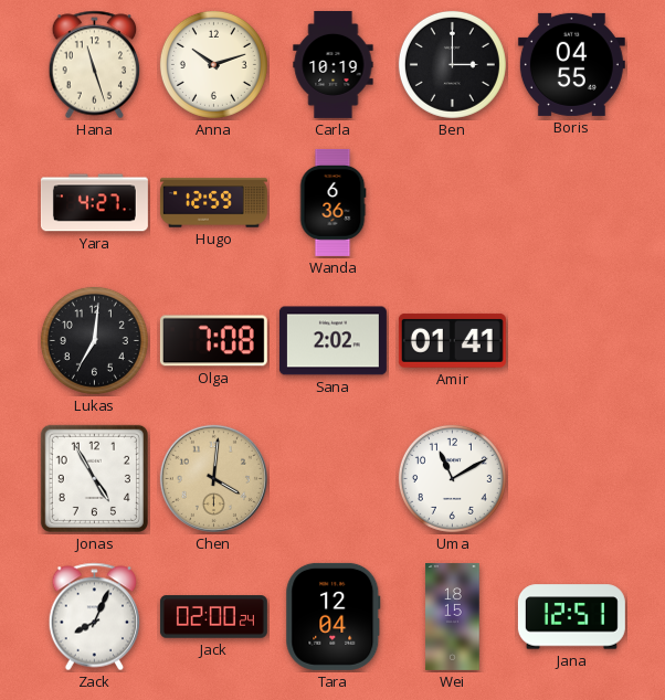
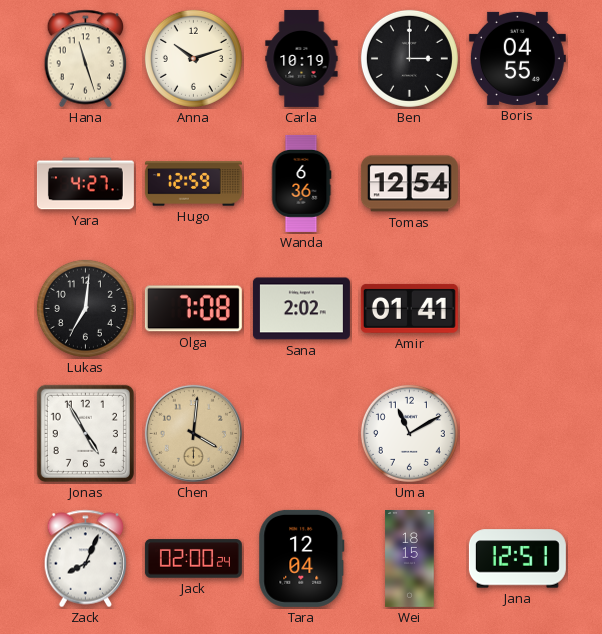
Tomas: none -> 12:54 (409, 184)
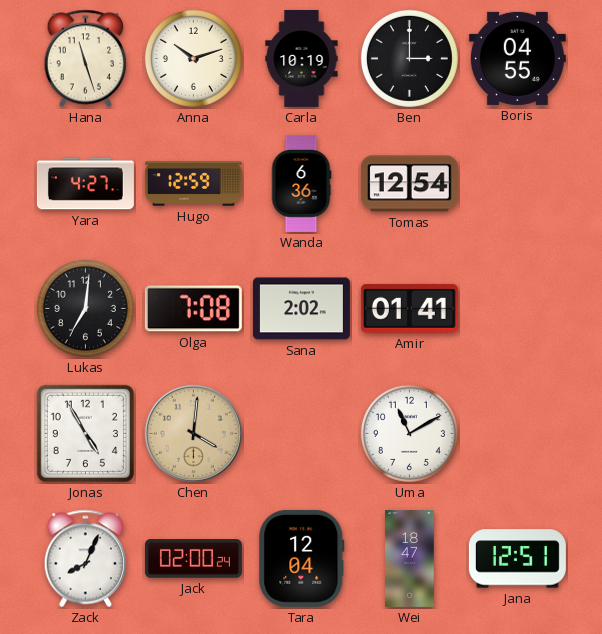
Wei: 18:15 -> 18:47 (410, 558)
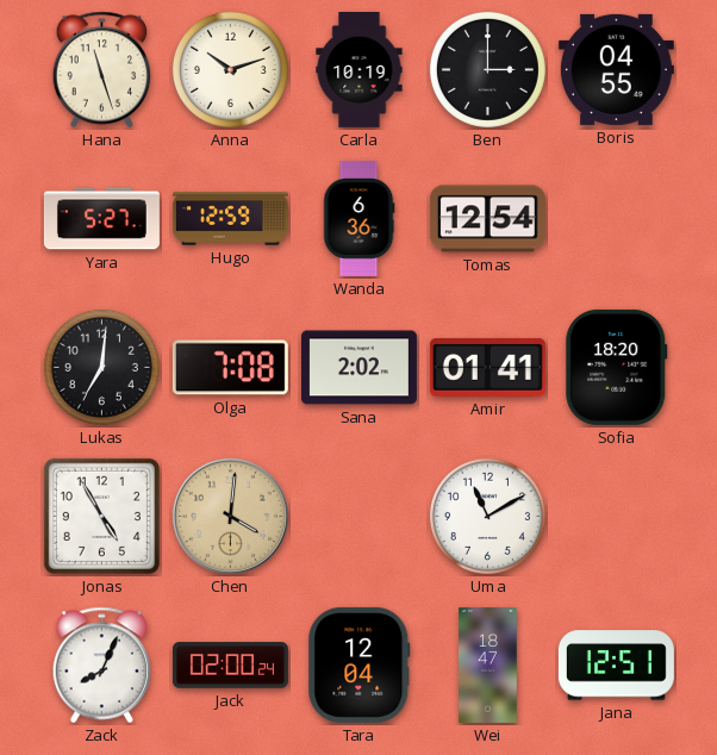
Yara: 4:27 -> 5:27 (101, 219)
Sofia: none -> 18:20 (617, 367)
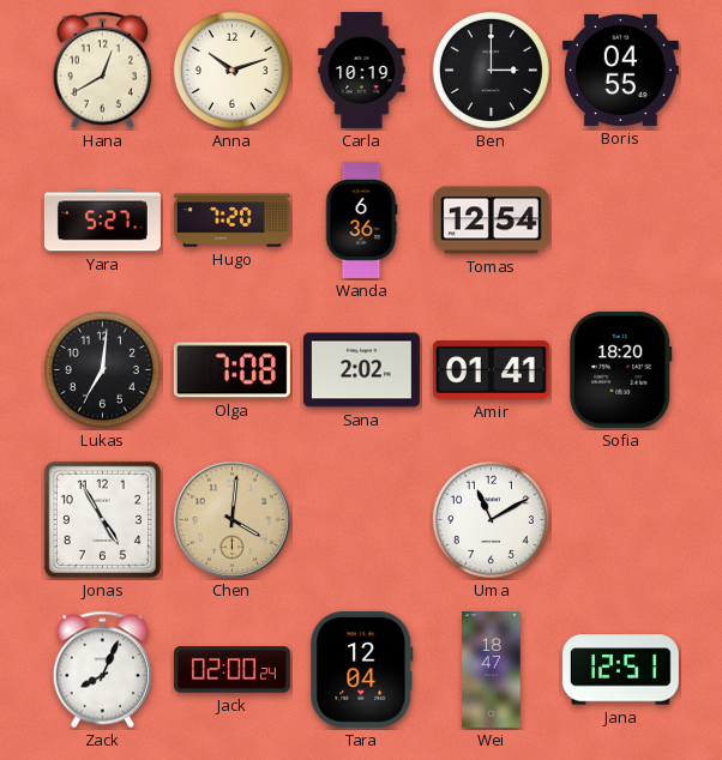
Hana: 11:27 -> 12:40 (103, 71)
Hugo: 12:59 -> 7:20 (231, 221)
